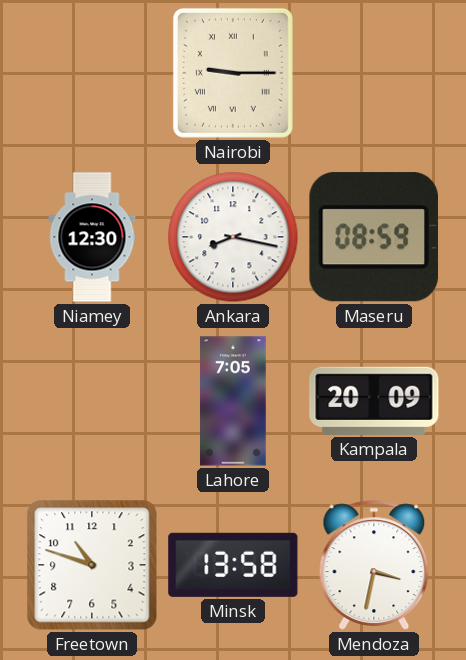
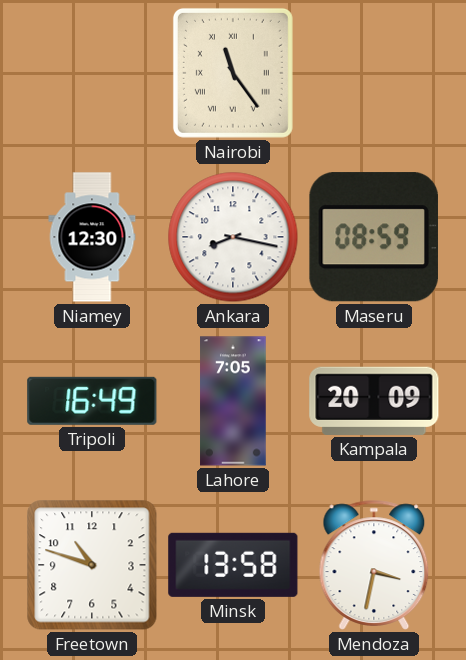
Nairobi: 9:15 -> 11:24 (233, 73)
Tripoli: none -> 16:49 (92, 401)
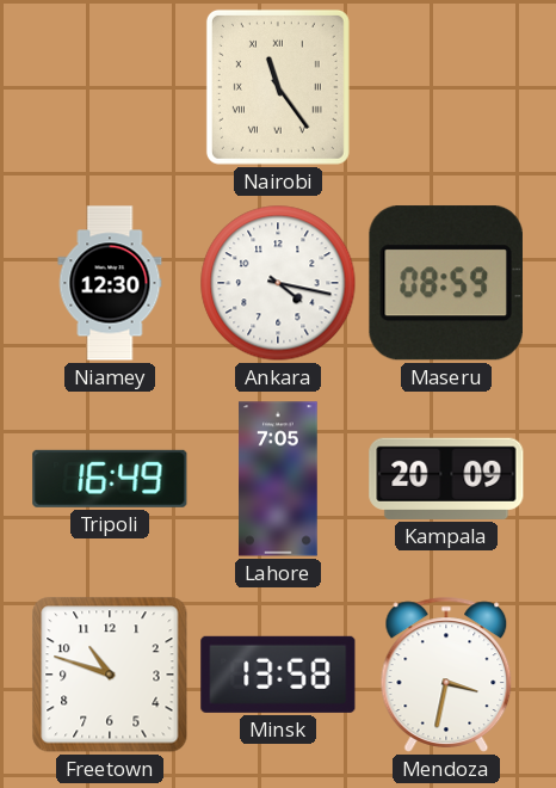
Ankara: 8:17 -> 4:17 (278, 283)
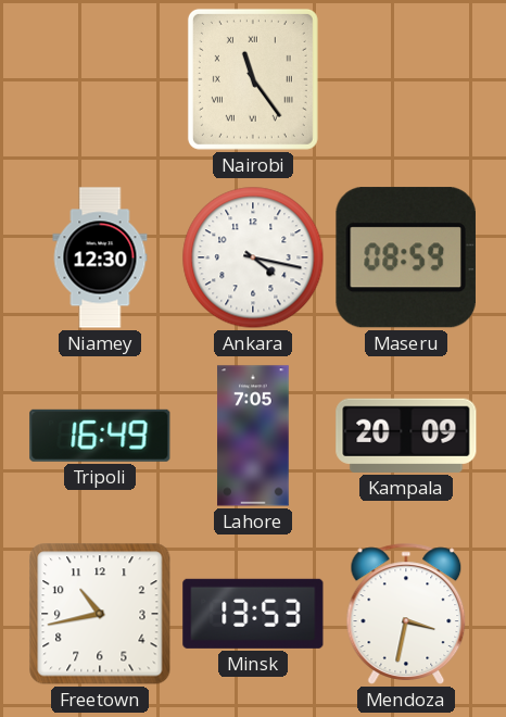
Freetown: 10:48 -> 10:43 (100, 614)
Minsk: 13:58 -> 13:53 (253, 614)
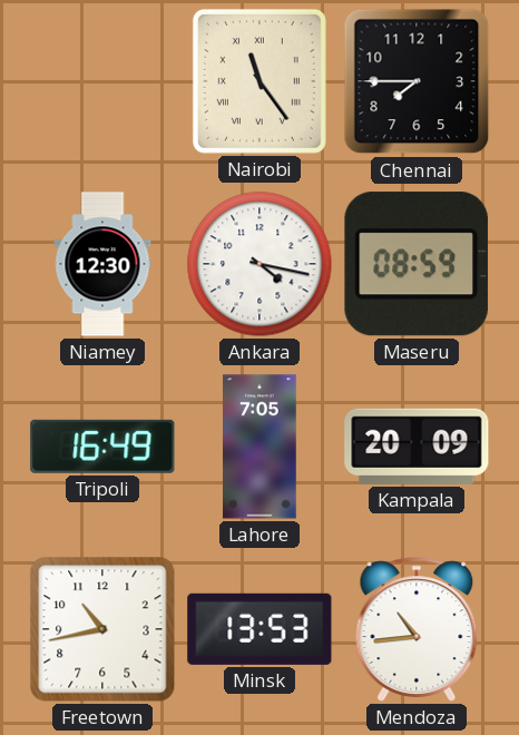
Chennai: none -> 7:45 (417, 81)
Mendoza: 3:32 -> 10:44 (417, 629)
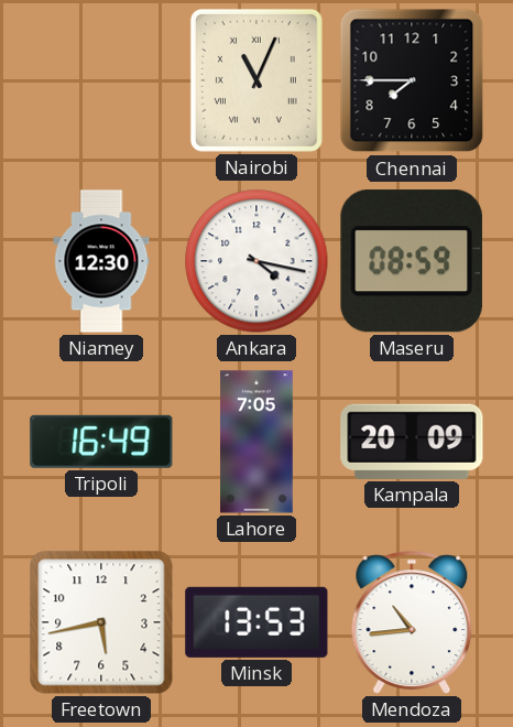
Nairobi: 11:24 -> 11:04 (256, 80)
Freetown: 10:43 -> 5:43 (101, 622)
